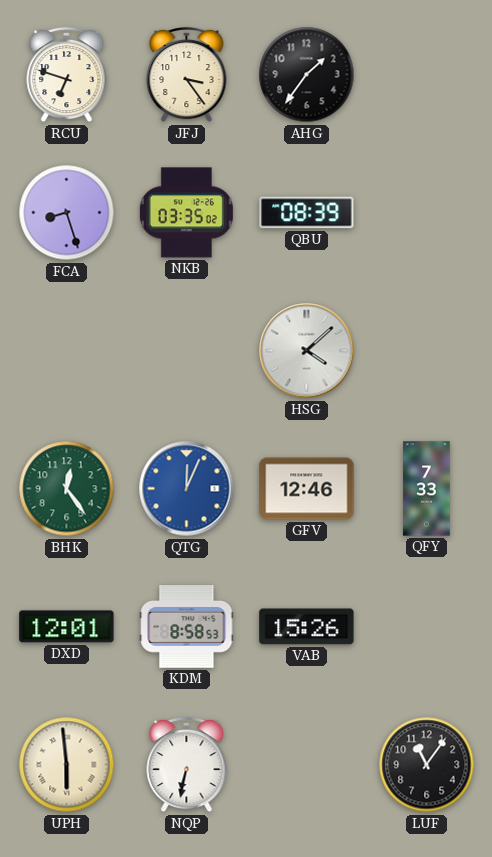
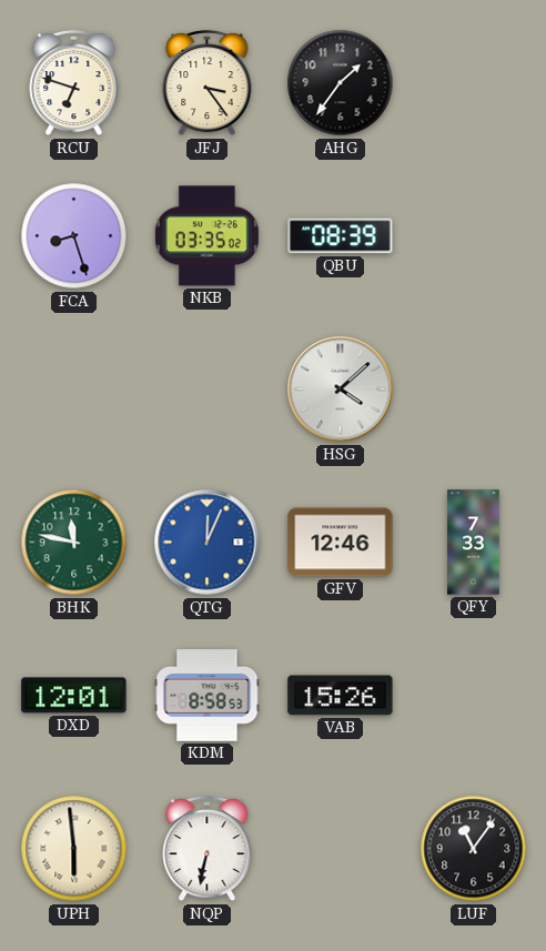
BHK: 12:24 -> 11:47 (74, 543)
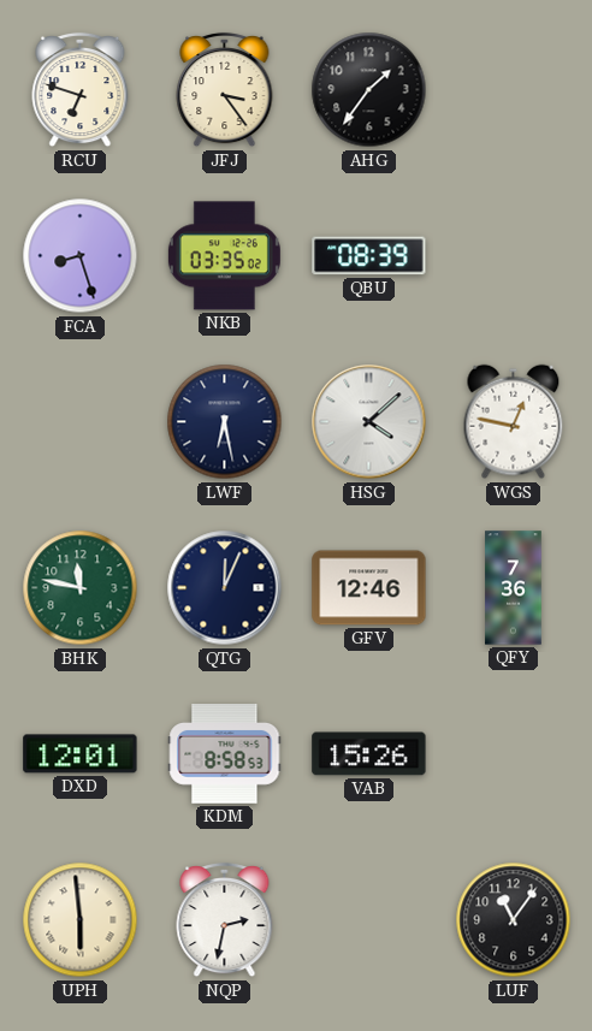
LWF: none -> 6:28 (225, 422)
WGS: none -> 12:47 (514, 422)
QTG dial: blue -> navy (225, 588)
QFY: 7:33 -> 7:36 (514, 588)
NQP: 6:32 -> 2:32 (225, 920)
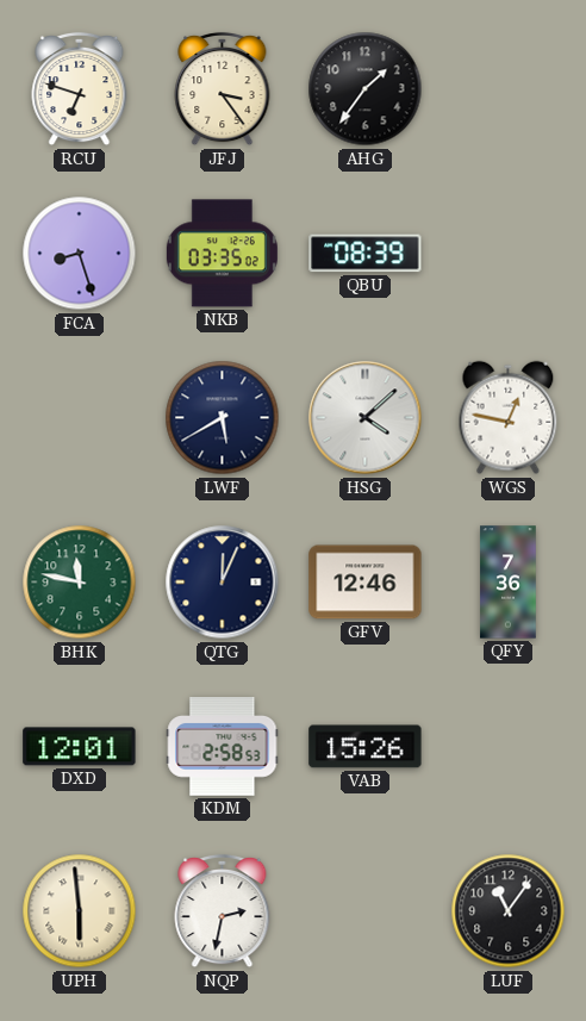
LWF: 6:28 -> 5:40 (223, 418)
KDM: 8:58 -> 2:58 (223, 747)
